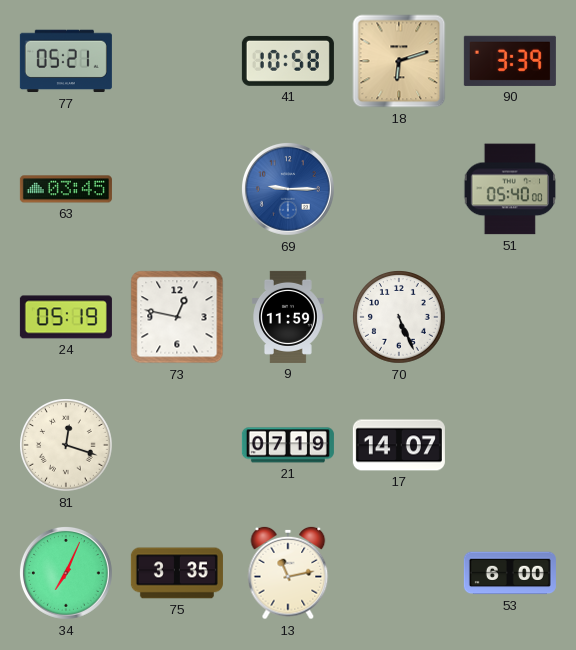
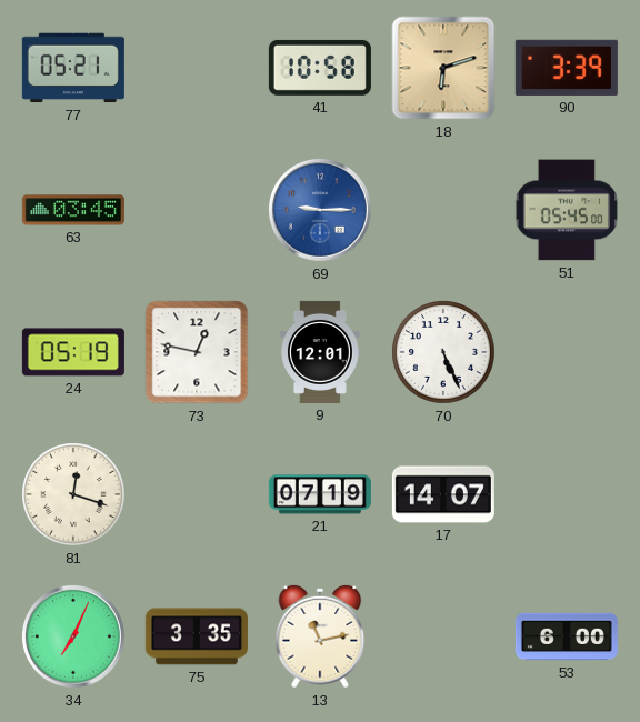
51: 05:40 -> 05:45 (566, 210)
9: 11:59 -> 12:01 (320, 352)
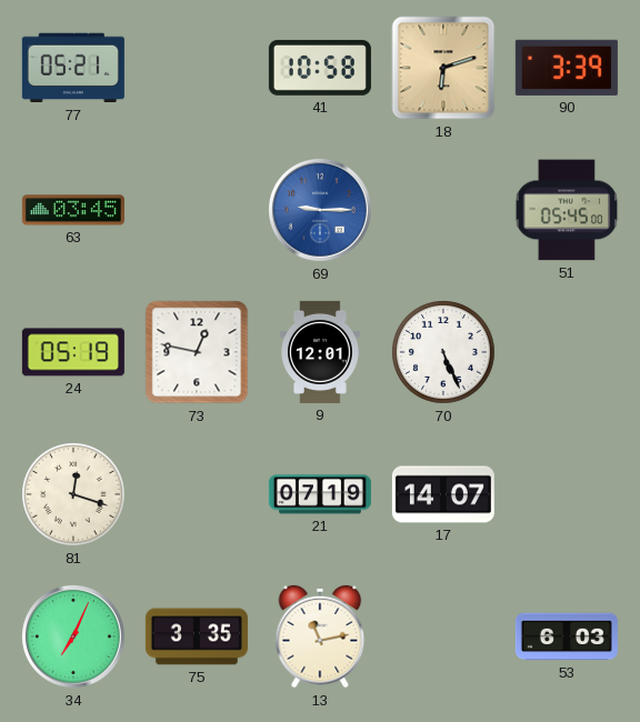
53: 6:00 -> 6:03 (567, 636)
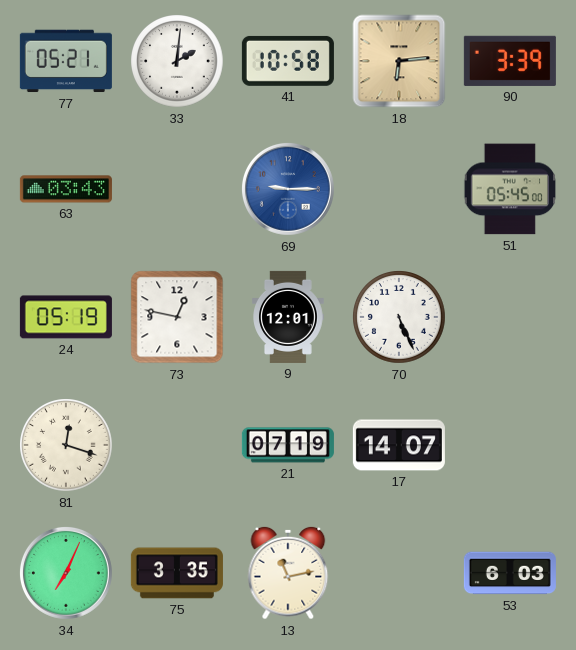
33: none -> 2:01 (177, 61)
18: 6:12 -> 6:14 (399, 61)
63: 03:45 -> 03:43 (66, 189)
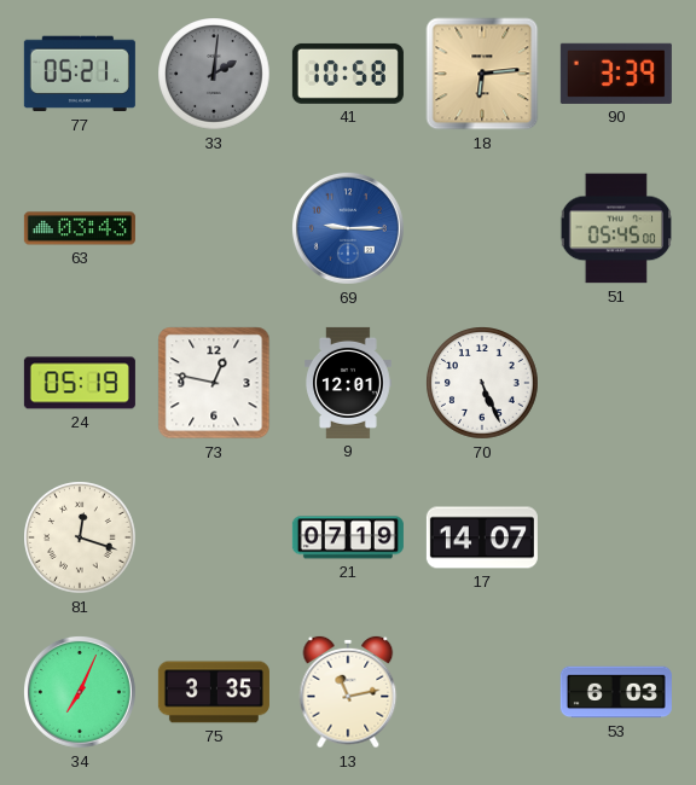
33 dial: white -> grey (214, 74)
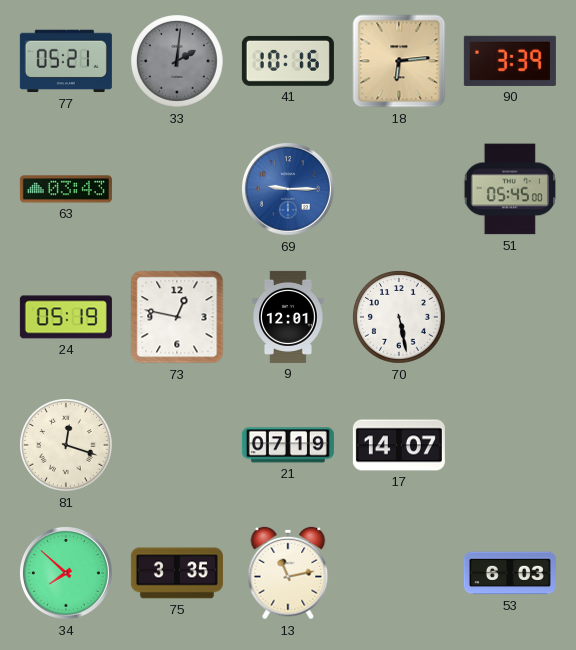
41: 10:58 -> 10:16 (288, 61)
70: 5:26 -> 5:28 (399, 317)
34: 7:04 -> 7:52 (66, 573)
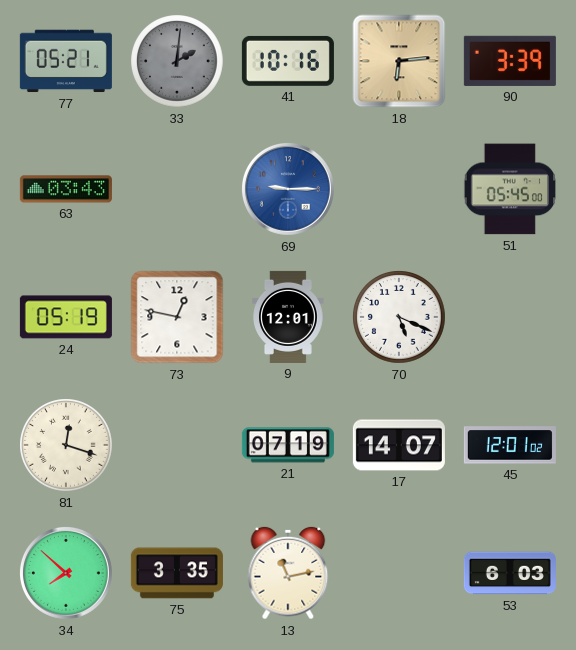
70: 5:28 -> 5:19 (399, 317)
45: none -> 12:01 (510, 445)
